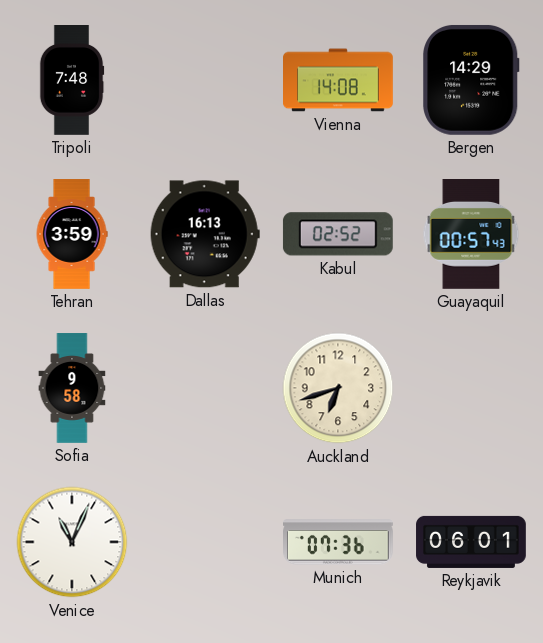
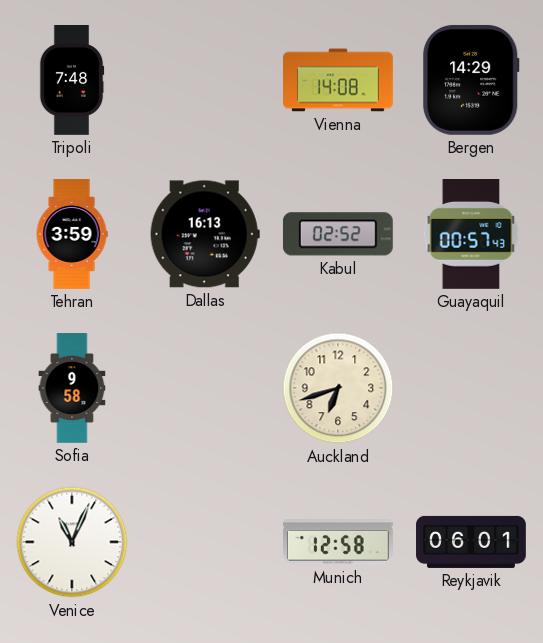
Munich: 07:36 -> 12:58 (339, 542)
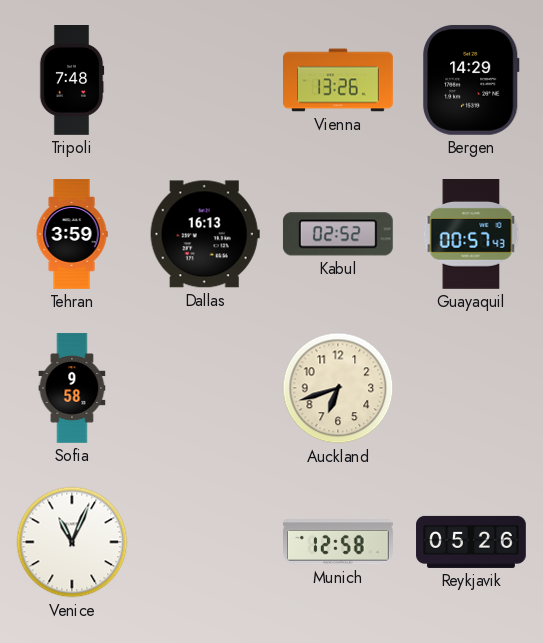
Vienna: 14:08 -> 13:26 (338, 80)
Reykjavik: 06:01 -> 05:26 (471, 542)
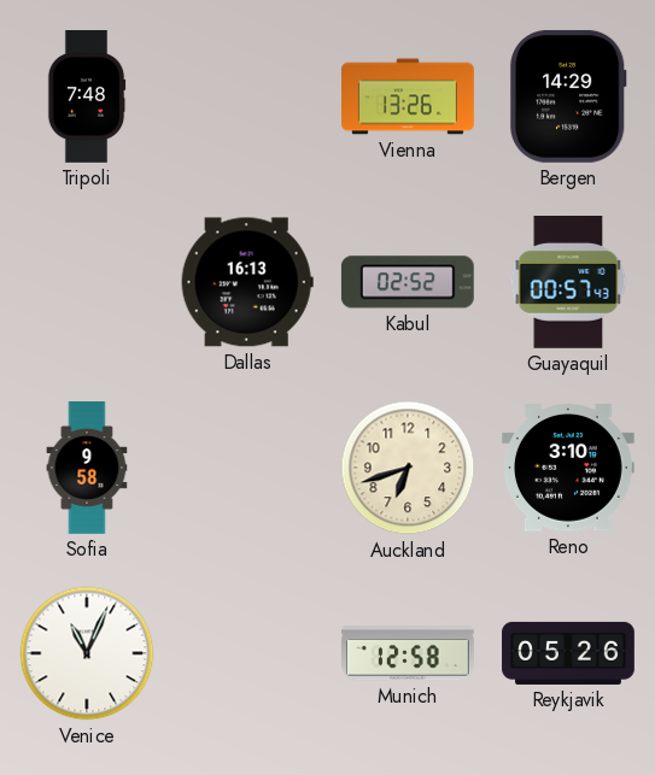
Tehran: 3:59 -> none (72, 234)
Reno: none -> 3:10 (568, 469)
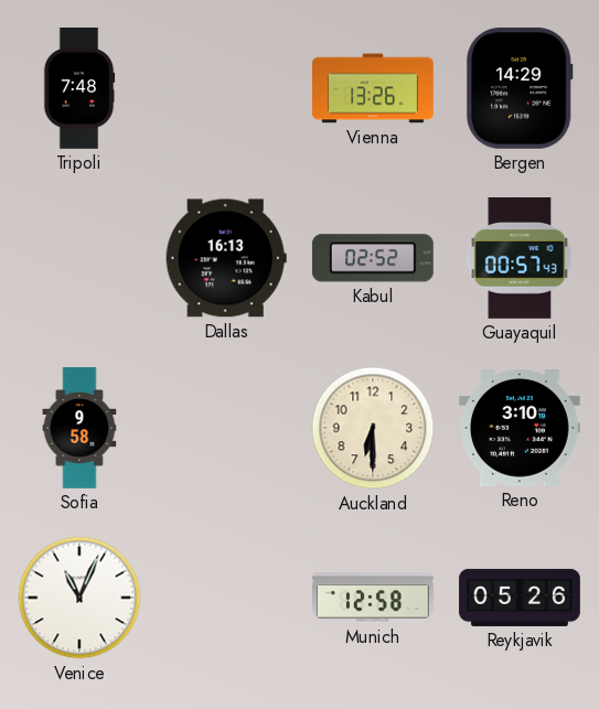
Auckland: 6:42 -> 6:30 (373, 428)
